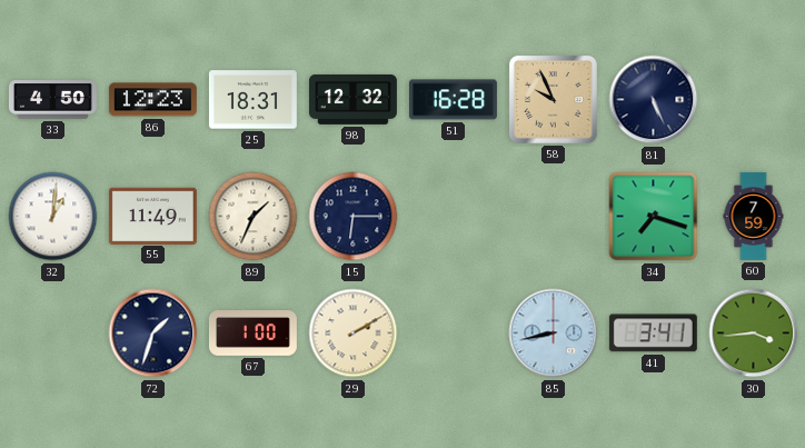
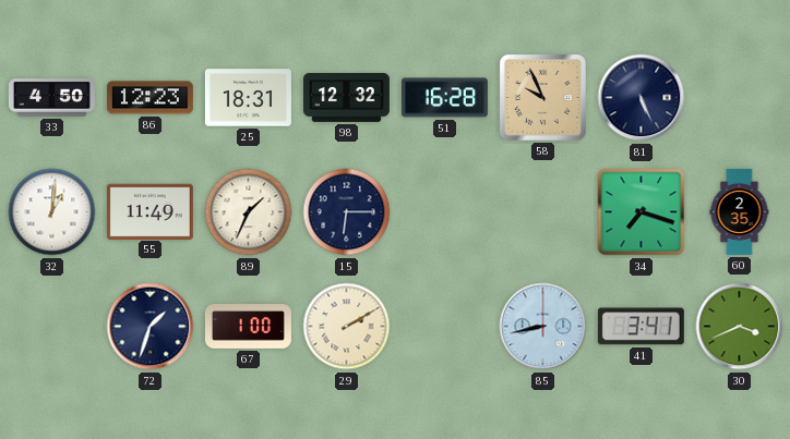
60: 7:59 -> 2:35 (740, 212)
30: 3:44 -> 3:41 (740, 327)
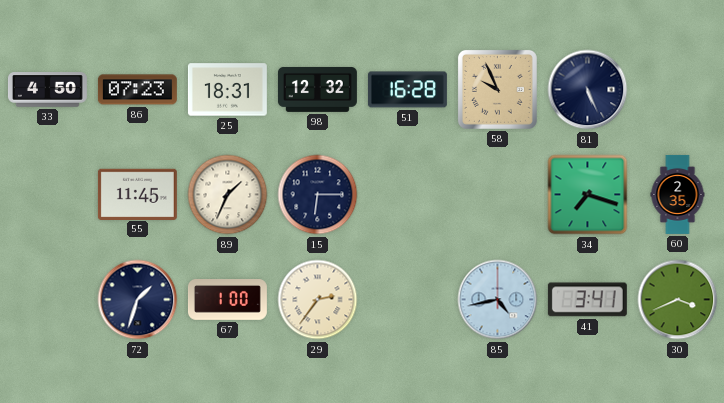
86: 12:23 -> 07:23 (137, 90)
32: 1:01 -> none (52, 212)
55: 11:49 -> 11:45 (137, 194)
29: 2:10 -> 2:36 (318, 300)
85: 8:43 -> 4:43 (498, 300)
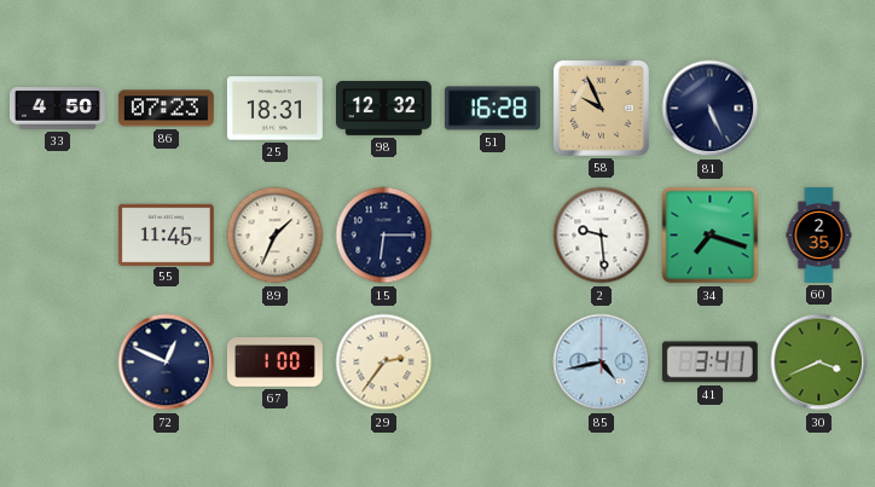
2: none -> 9:29 (602, 236)
72: 1:33 -> 12:49 (167, 363)
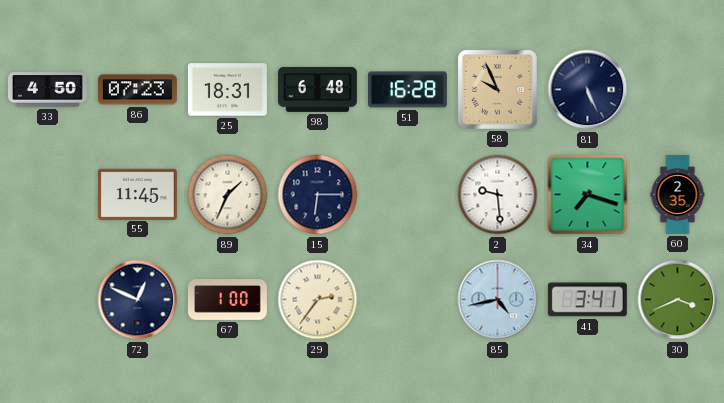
98: 12:32 -> 6:48 (317, 89)
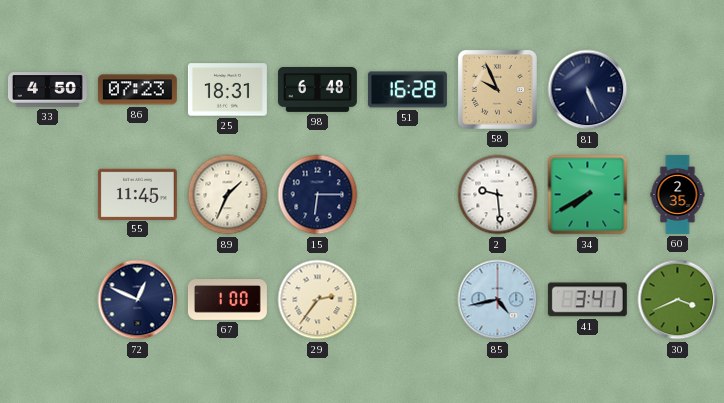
34: 7:18 -> 7:40 (588, 195)
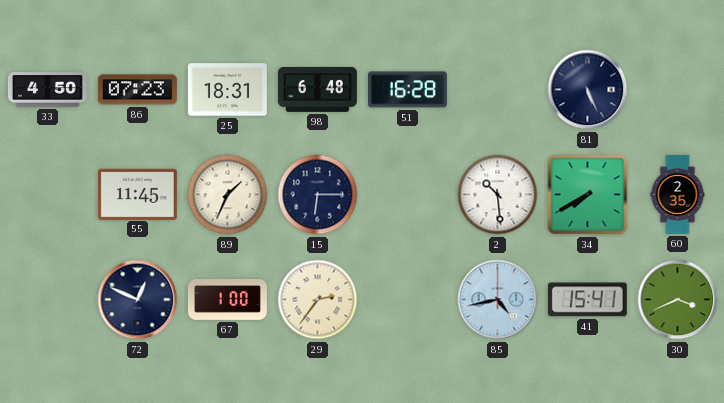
58: 9:56 -> none (497, 89)
2: 9:29 -> 10:29 (498, 195)
41: 3:41 -> 15:41 (587, 300)
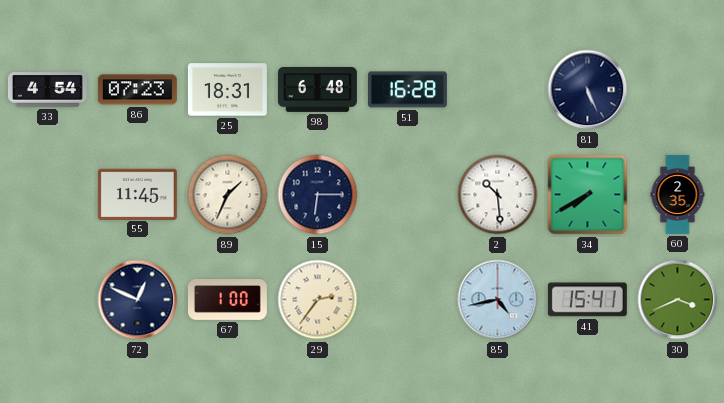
33: 4:50 -> 4:54 (47, 90)
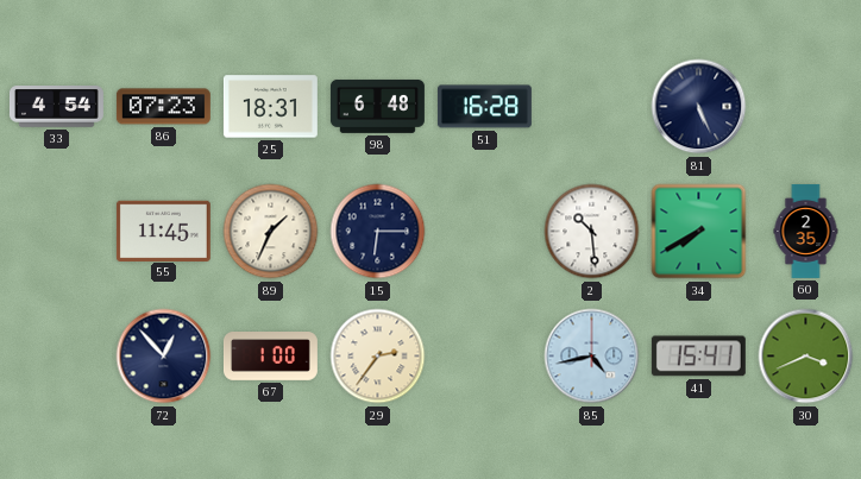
72: 12:49 -> 12:53 (164, 357)
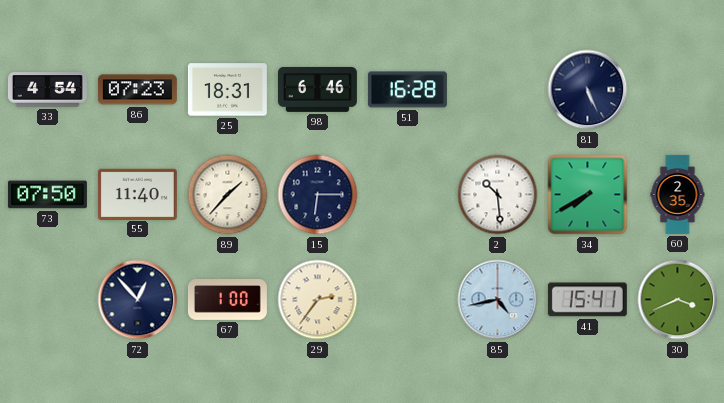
98: 6:48 -> 6:46 (317, 89)
73: none -> 07:50 (47, 195)
55: 11:45 -> 11:40 (137, 194)
89: 1:34 -> 1:37 (228, 195)
